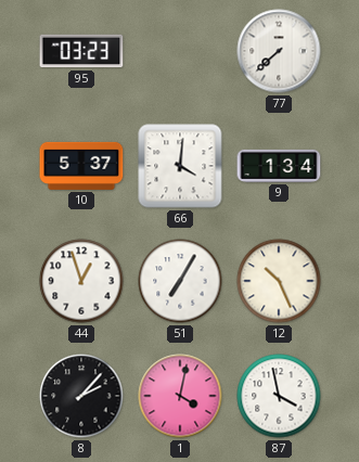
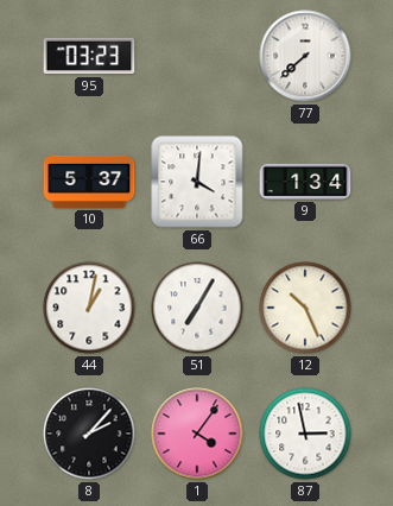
44: 12:57 -> 1:02 (89, 308)
1: 4:02 -> 4:06 (197, 434)
87: 3:58 -> 2:58 (305, 434)
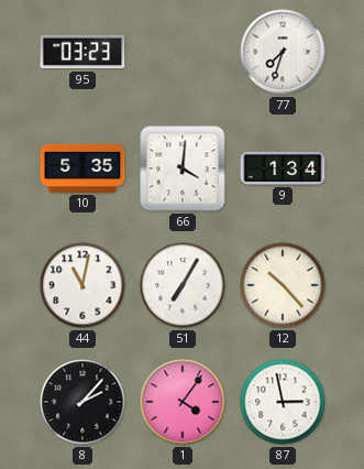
77: 7:38 -> 7:33 (283, 52)
10: 5:37 -> 5:35 (82, 168)
44: 1:02 -> 11:02 (82, 285)
12: 10:26 -> 10:23 (283, 285)
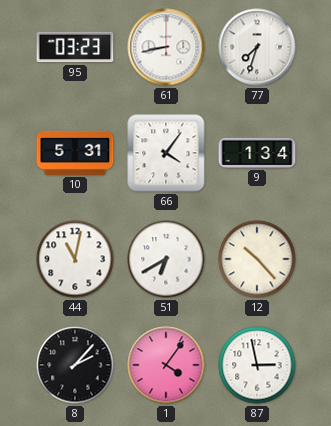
61: none -> 8:43 (166, 47)
10: 5:35 -> 5:31 (75, 153)
66: 4:01 -> 4:06 (166, 153)
51: 7:05 -> 6:40 (166, 259)
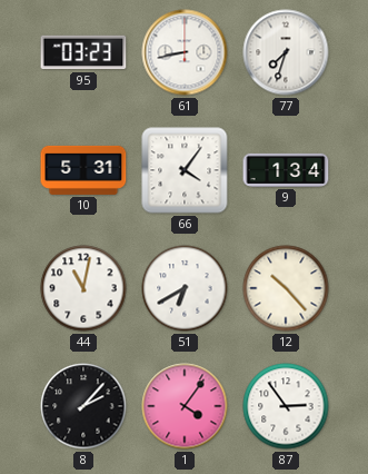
87: 2:58 -> 2:54 (286, 406)
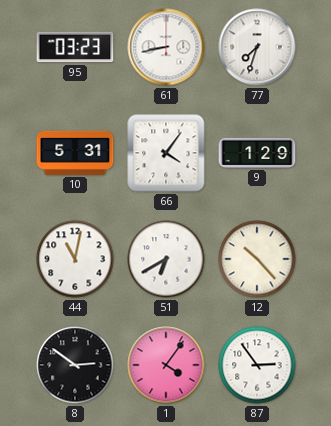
9: 1:34 -> 1:29 (257, 153)
8: 2:07 -> 2:51 (75, 365)
